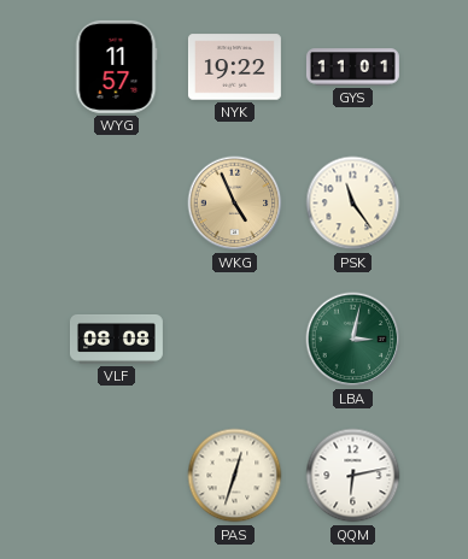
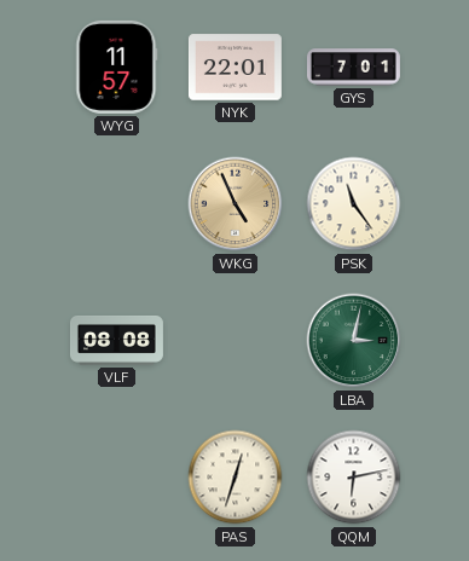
NYK: 19:22 -> 22:01 (234, 68)
GYS: 11:01 -> 7:01 (353, 68)
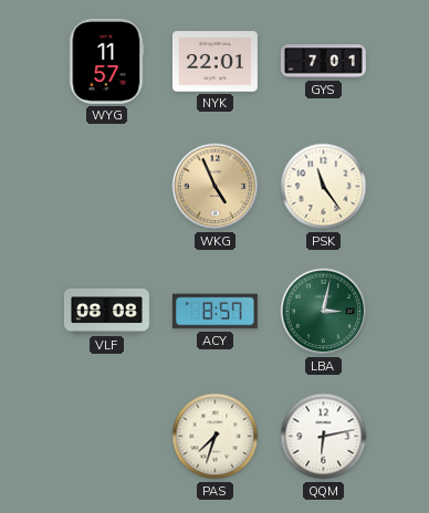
ACY: none -> 8:57 (214, 312)
PAS: 12:33 -> 7:33 (216, 437)
